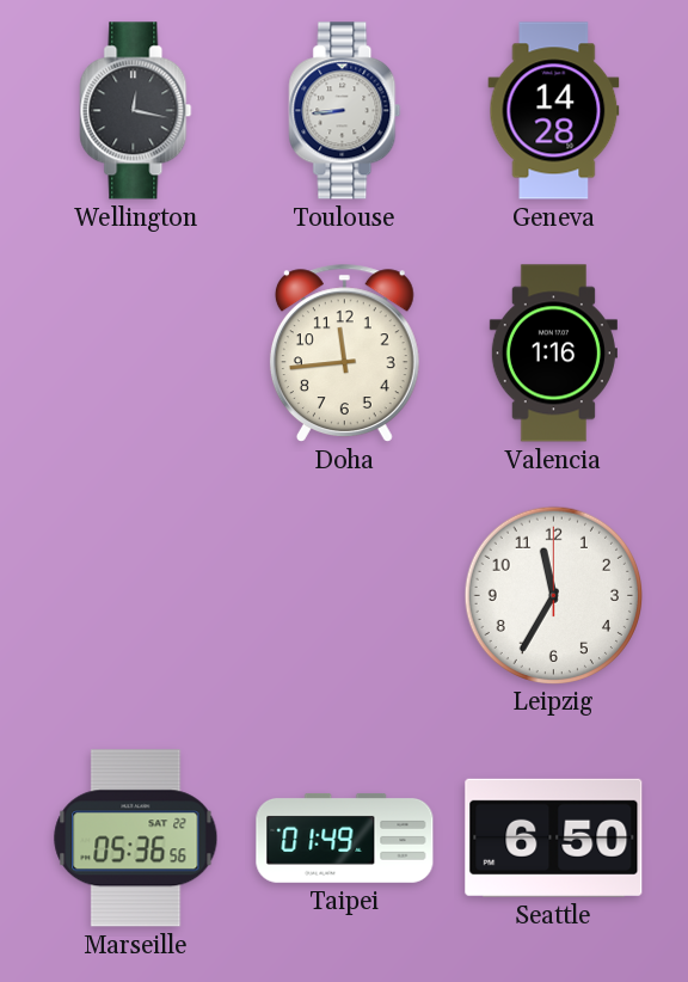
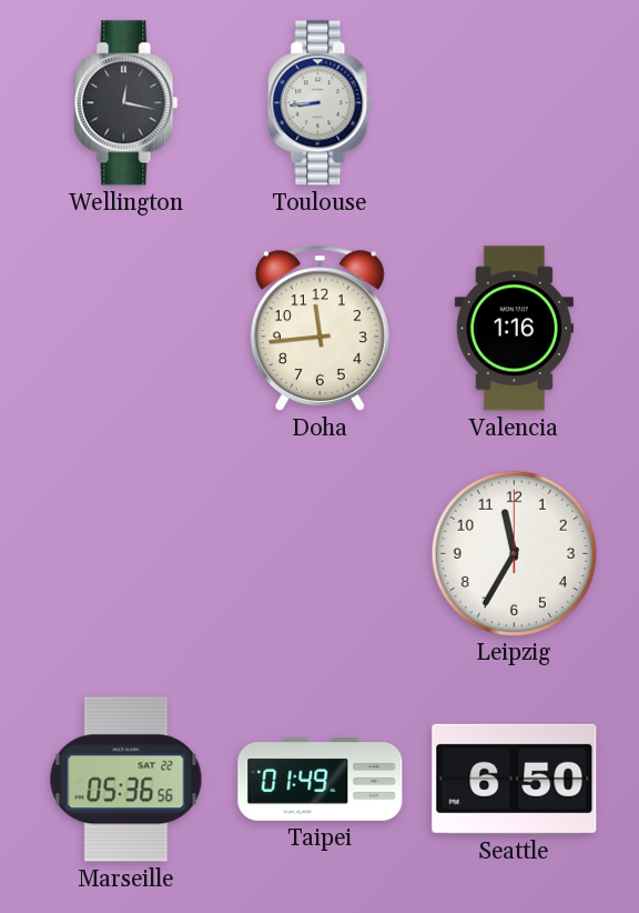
Geneva: 14:28 -> none (554, 111)
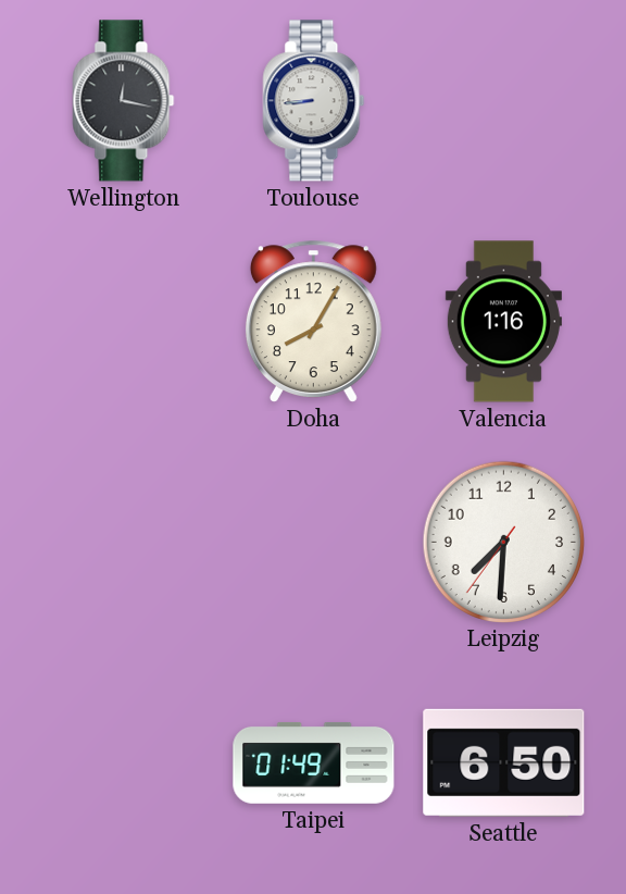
Doha: 11:44 -> 8:05 (313, 321)
Leipzig: 11:35 -> 7:30 (503, 542)
Marseille: 05:36 -> none (126, 780)
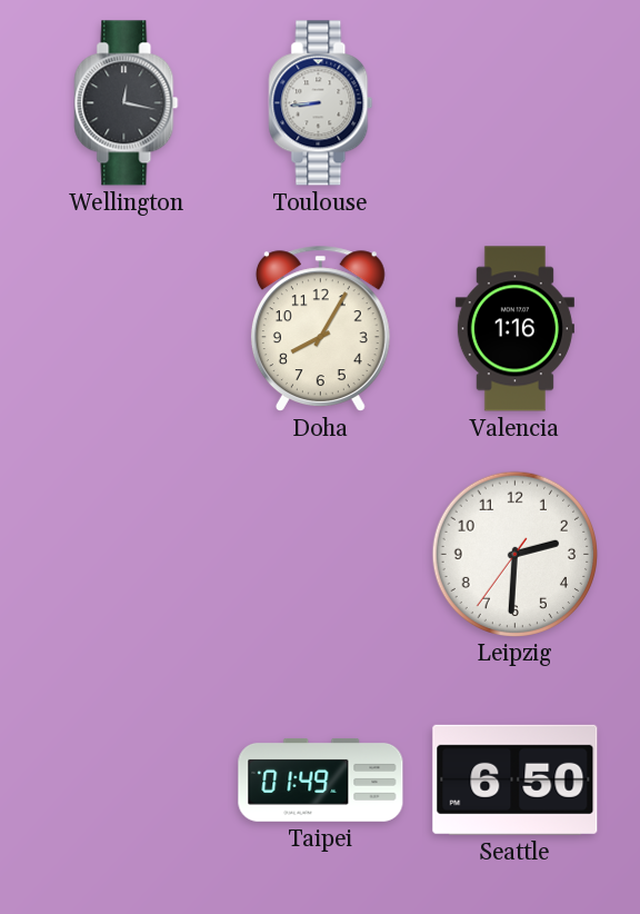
Leipzig: 7:30 -> 2:30 (514, 554)
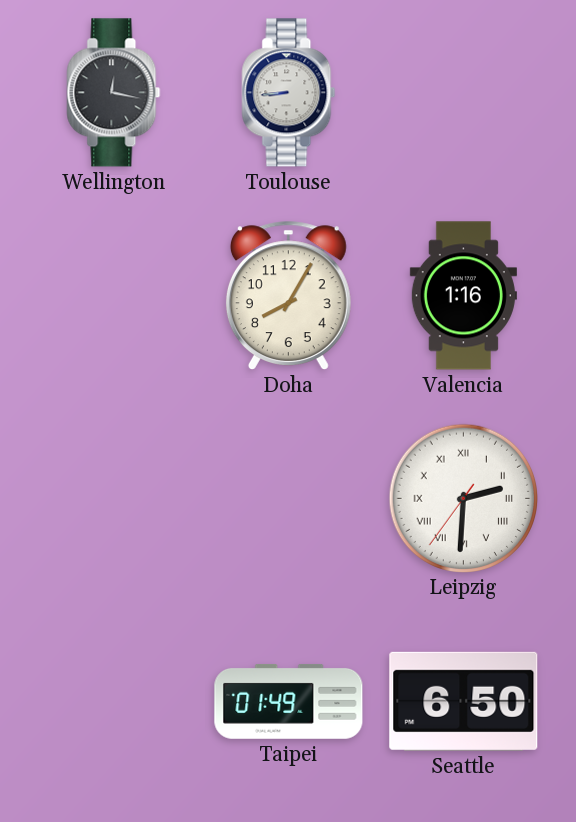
Leipzig numerals: Arabic -> Roman (463, 498)
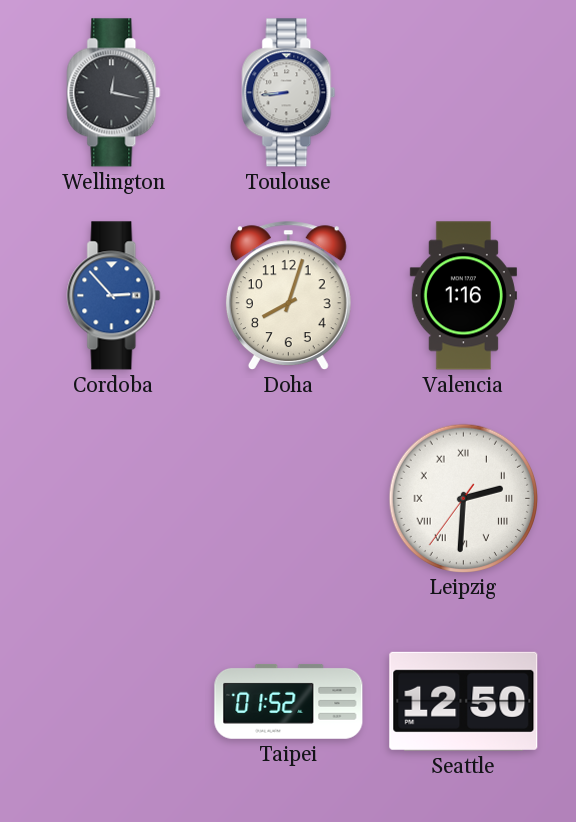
Cordoba: none -> 2:53 (114, 296)
Doha: 8:05 -> 8:03 (288, 295)
Taipei: 01:49 -> 01:52 (289, 701)
Seattle: 6:50 -> 12:50 (464, 701)
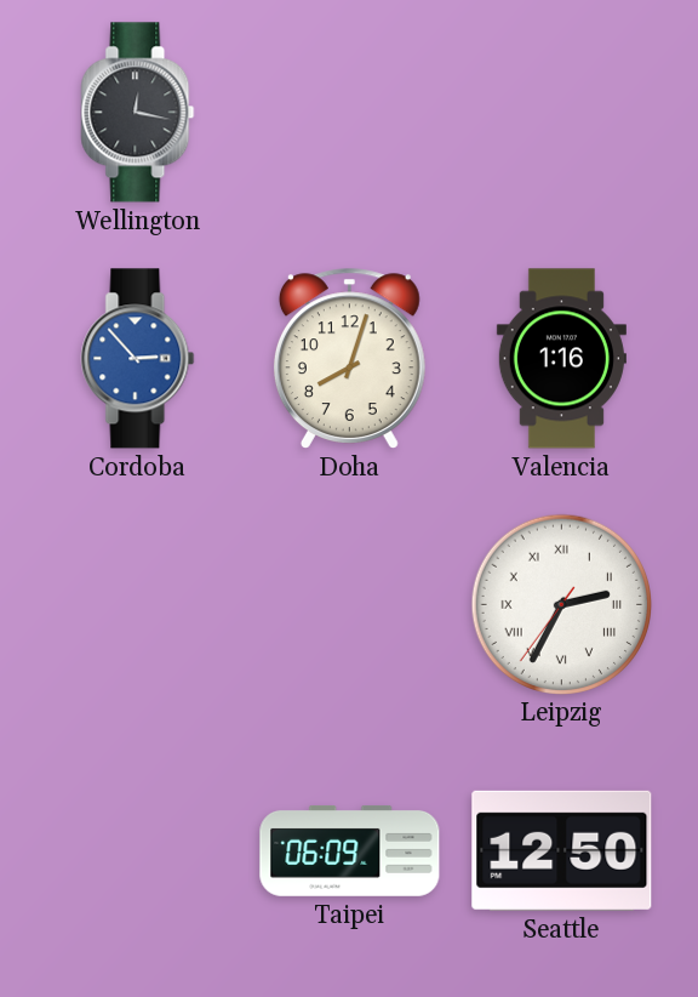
Toulouse: 8:44 -> none (289, 93)
Leipzig: 2:30 -> 2:34 (561, 604)
Taipei: 01:52 -> 06:09 (350, 850)
